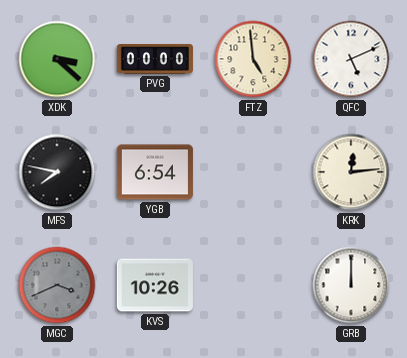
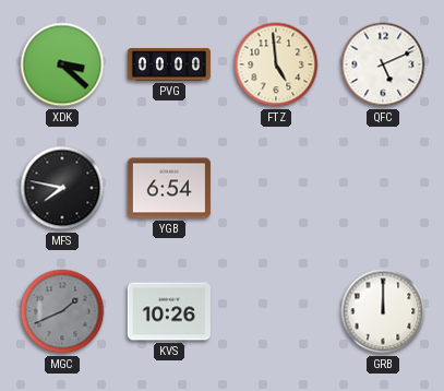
KRK: 12:14 -> none (351, 172)
MGC: 3:41 -> 1:41 (62, 311)
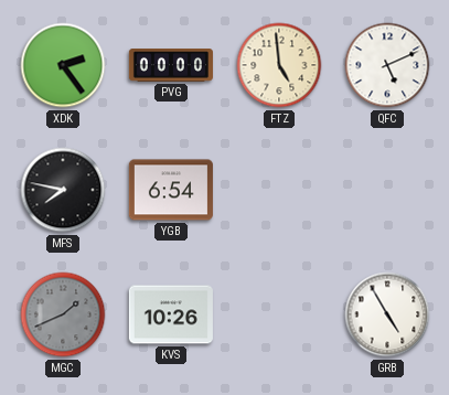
XDK: 3:22 -> 2:24 (63, 65)
GRB: 12:00 -> 4:55 (387, 314)
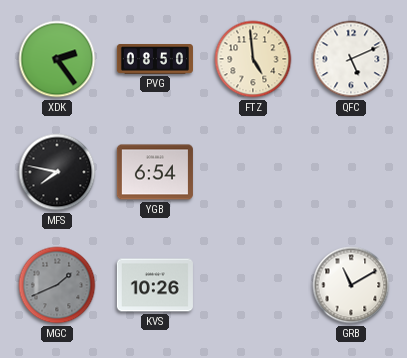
PVG: 00:00 -> 08:50 (155, 60)
GRB: 4:55 -> 11:10 (351, 285)
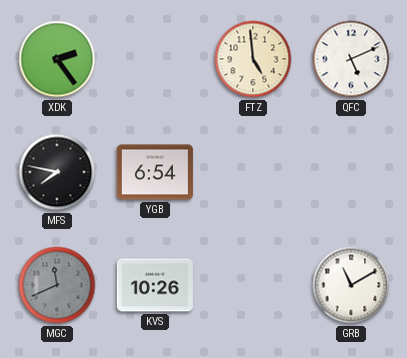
PVG: 08:50 -> none (155, 60)
MGC: 1:41 -> 11:41 (57, 285)
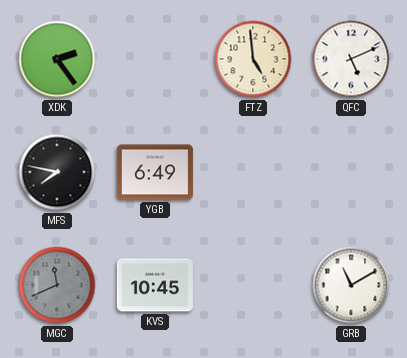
YGB: 6:54 -> 6:49 (155, 172)
KVS: 10:26 -> 10:45 (155, 285)
